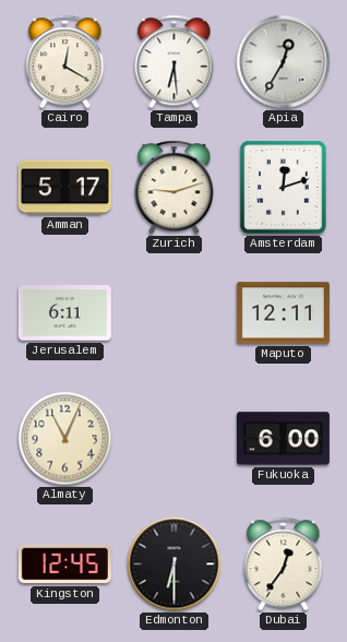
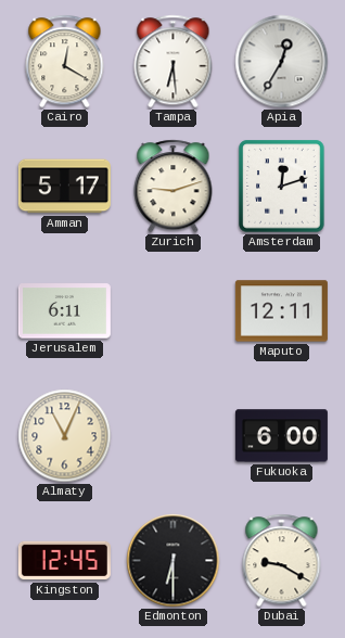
Dubai: 12:36 -> 9:20 (282, 561)
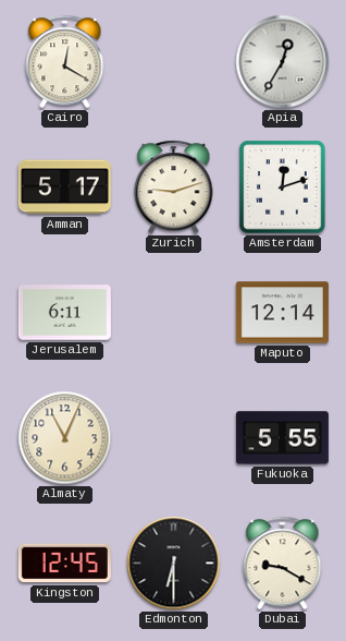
Tampa: 6:29 -> none (174, 62)
Maputo: 12:11 -> 12:14 (282, 313)
Fukuoka: 6:00 -> 5:55 (282, 438)
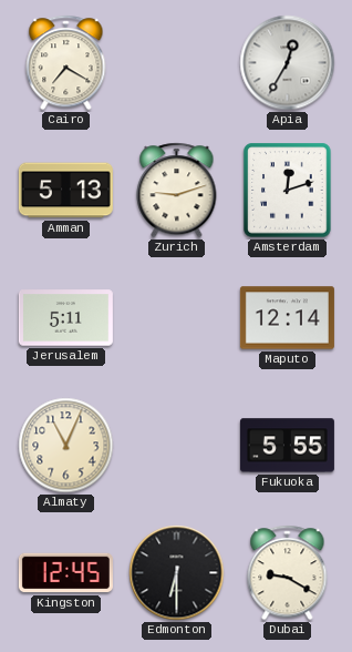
Cairo: 12:20 -> 7:20 (66, 63)
Amman: 5:17 -> 5:13 (65, 191)
Jerusalem: 6:11 -> 5:11 (65, 318)
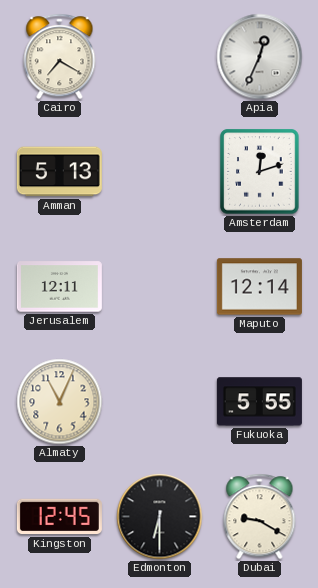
Apia: 12:35 -> 12:34 (260, 57)
Zurich: 9:12 -> none (177, 191)
Jerusalem: 5:11 -> 12:11 (59, 287)
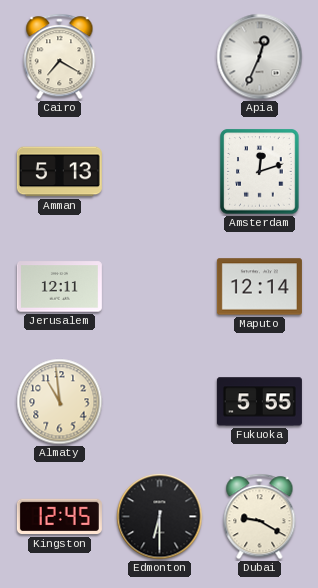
Almaty: 11:04 -> 10:59 (60, 402)
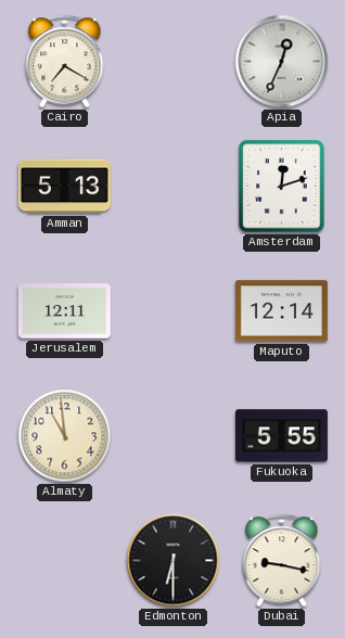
Kingston: 12:45 -> none (59, 517)
Dubai: 9:20 -> 9:17 (282, 561)
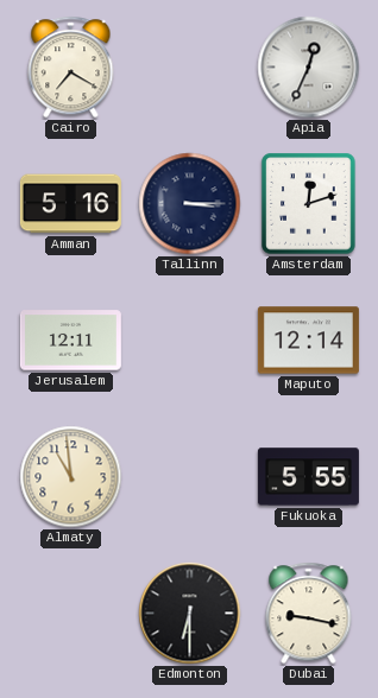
Amman: 5:13 -> 5:16 (70, 204)
Tallinn: none -> 3:15 (190, 204)
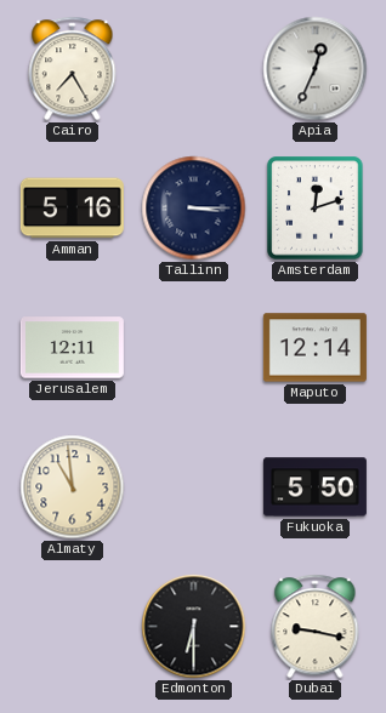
Cairo: 7:20 -> 7:25 (73, 69)
Fukuoka: 5:55 -> 5:50 (314, 487)
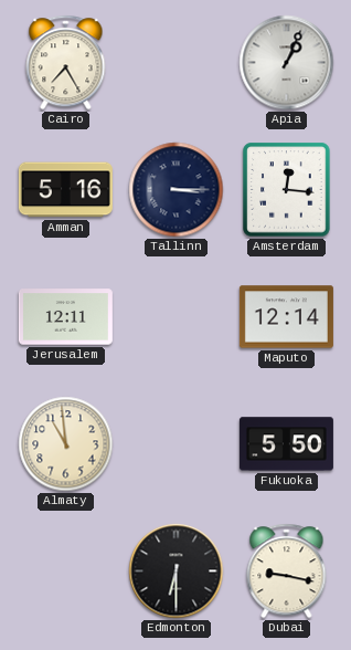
Apia: 12:34 -> 1:04 (287, 63)
Amsterdam: 12:12 -> 12:16 (287, 190)
